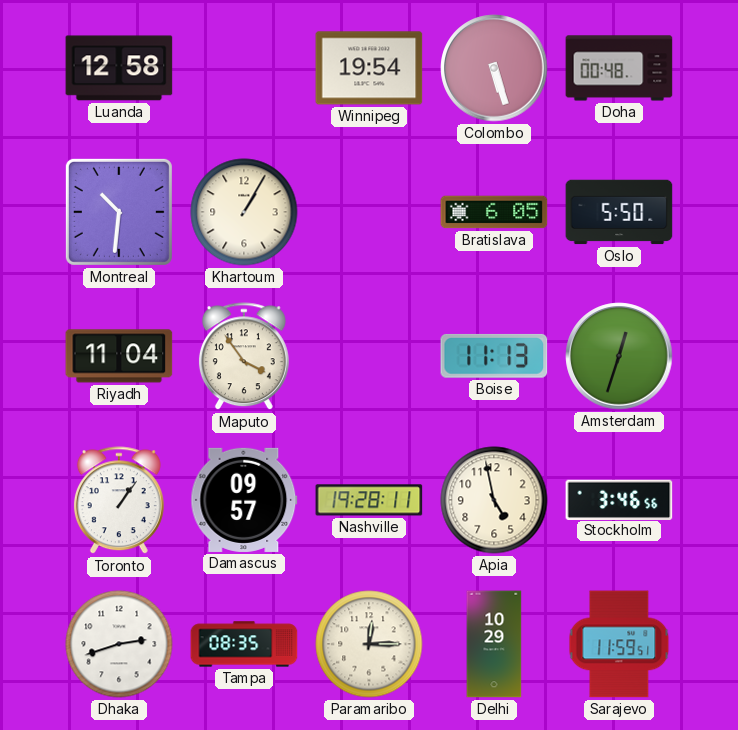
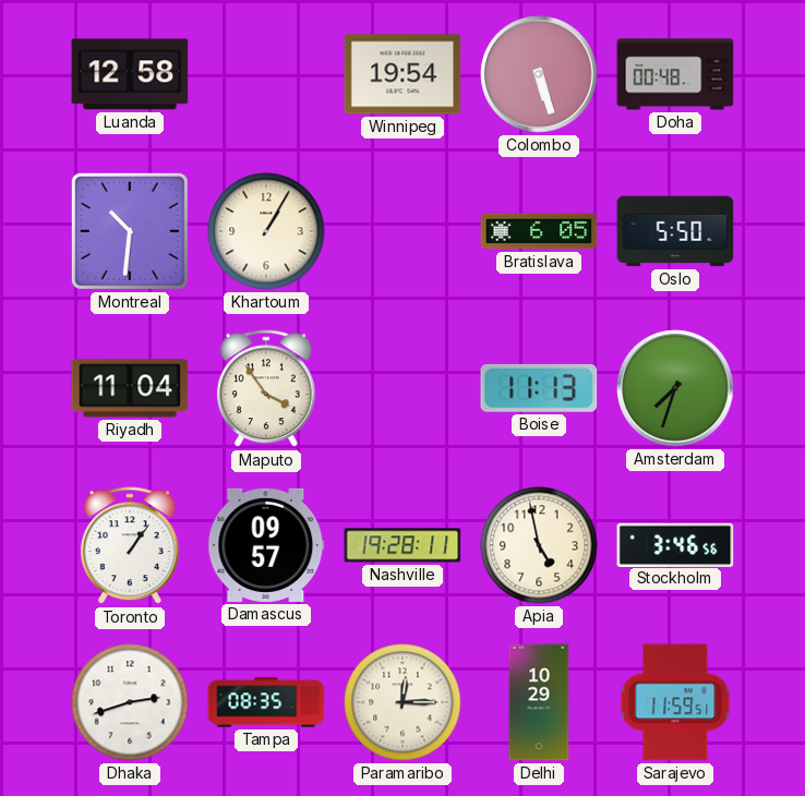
Amsterdam: 12:33 -> 7:33 (675, 388)
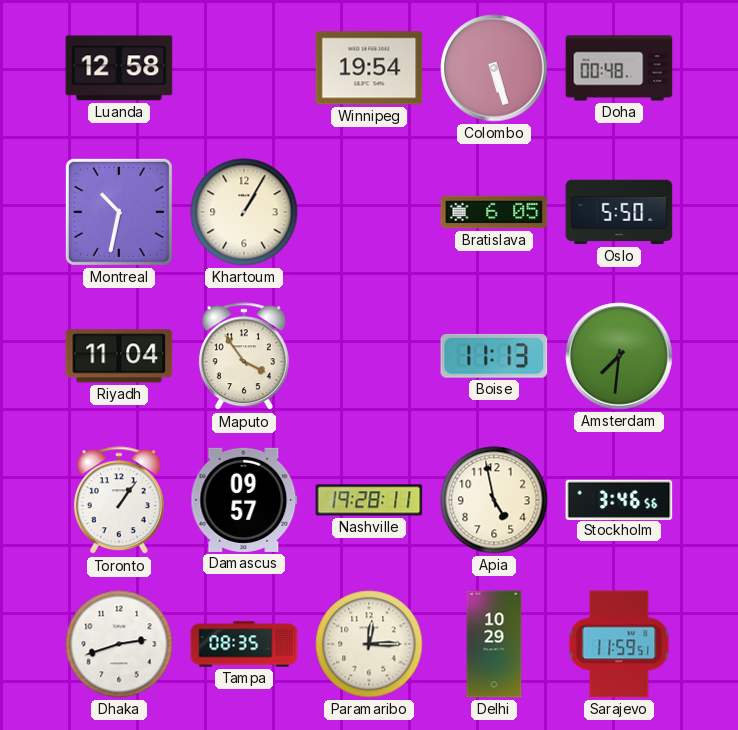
Montreal: 10:31 -> 10:32 (119, 212)
Amsterdam: 7:33 -> 7:31 (619, 356)
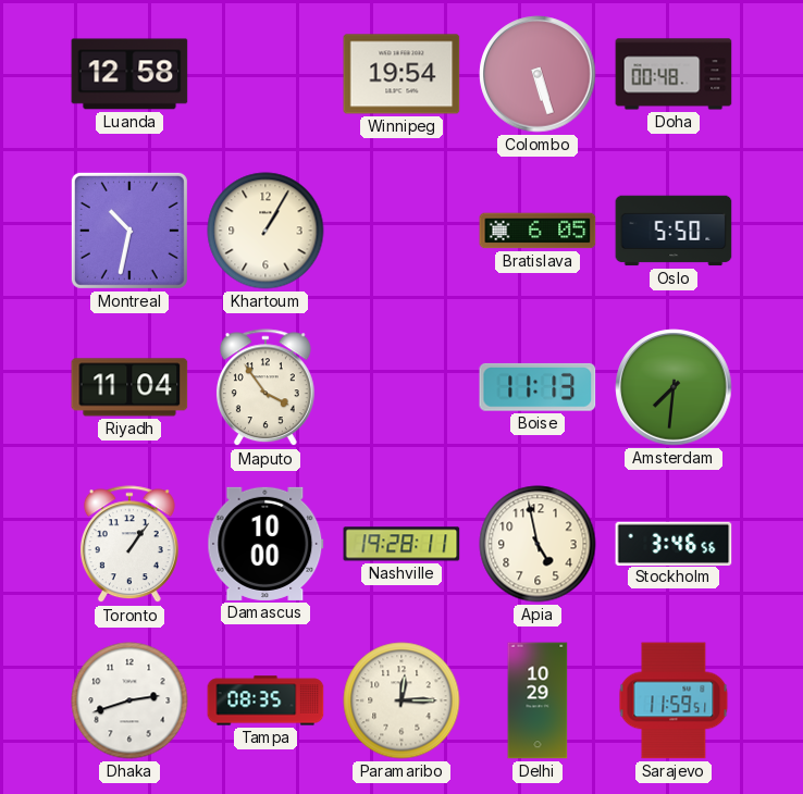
Damascus: 09:57 -> 10:00 (265, 544)
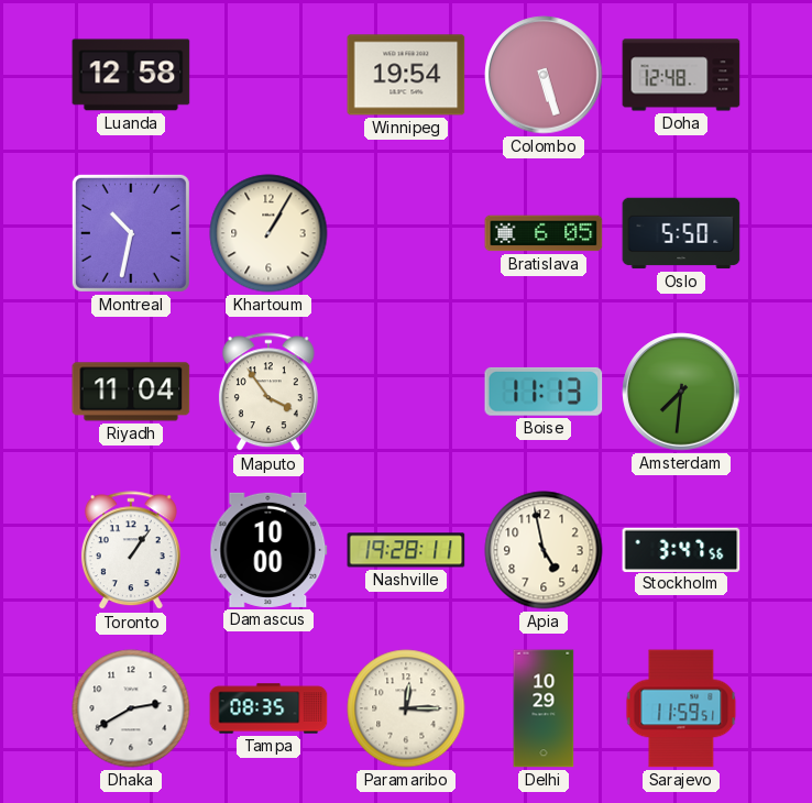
Doha: 00:48 -> 12:48 (681, 75)
Stockholm: 3:46 -> 3:47 (681, 549)
Dhaka: 2:42 -> 2:40 (131, 708)
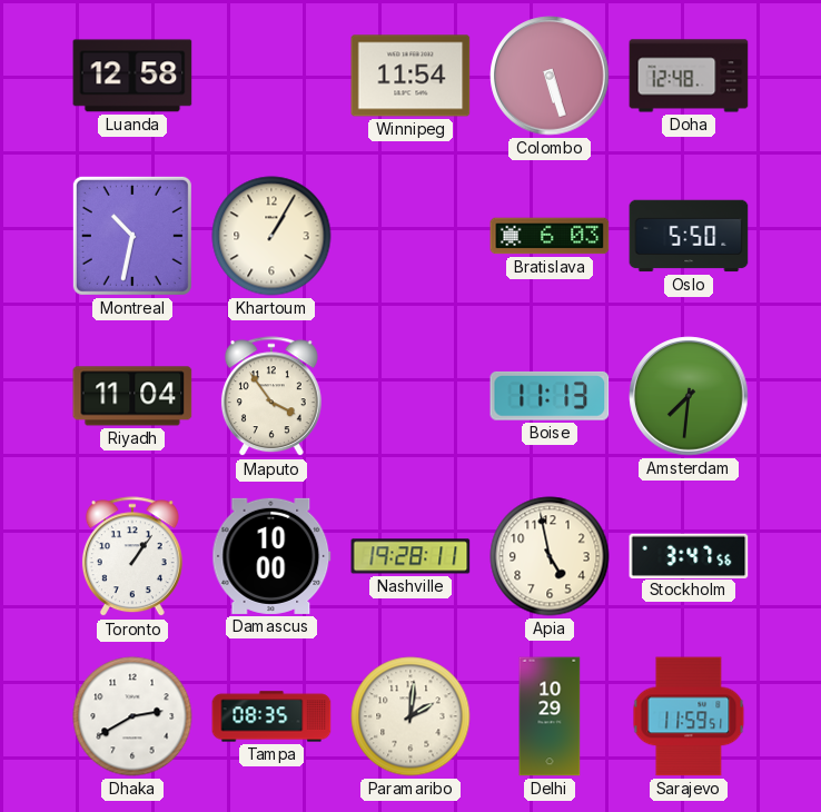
Winnipeg: 19:54 -> 11:54 (410, 76)
Bratislava: 6:05 -> 6:03 (550, 236)
Paramaribo: 12:15 -> 2:01 (410, 716)
